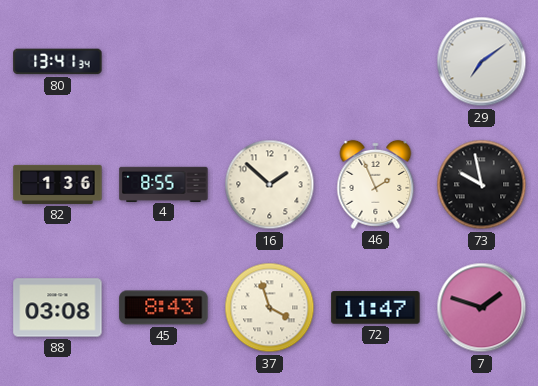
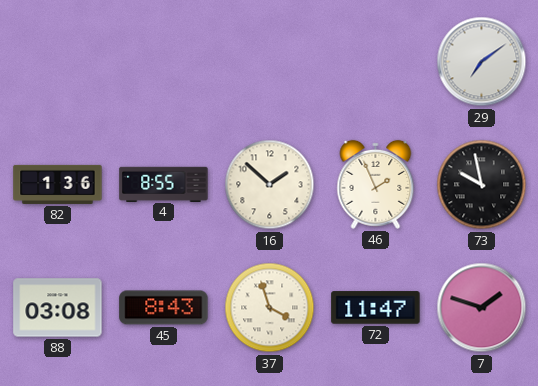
80: 13:41 -> none (58, 62)
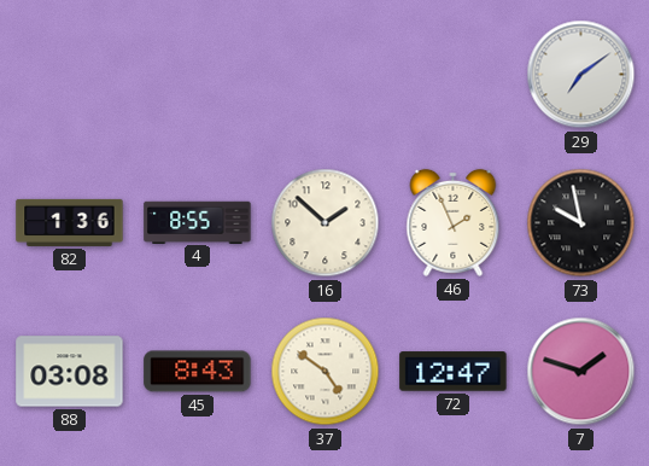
37: 3:57 -> 4:51 (326, 372)
72: 11:47 -> 12:47 (454, 372)
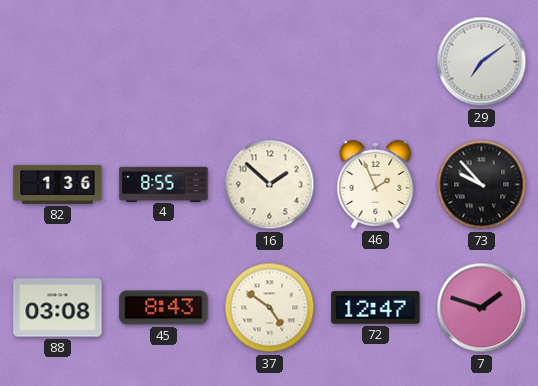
73: 9:58 -> 9:53 (482, 185)
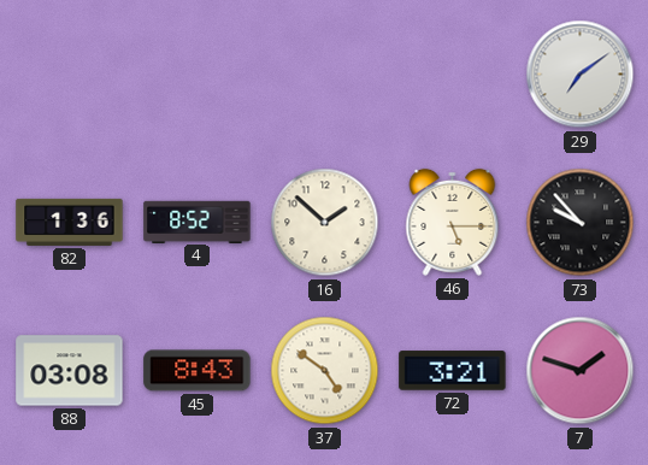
4: 8:55 -> 8:52 (198, 222)
46: 1:56 -> 5:15 (453, 222)
72: 12:47 -> 3:21 (453, 371)
